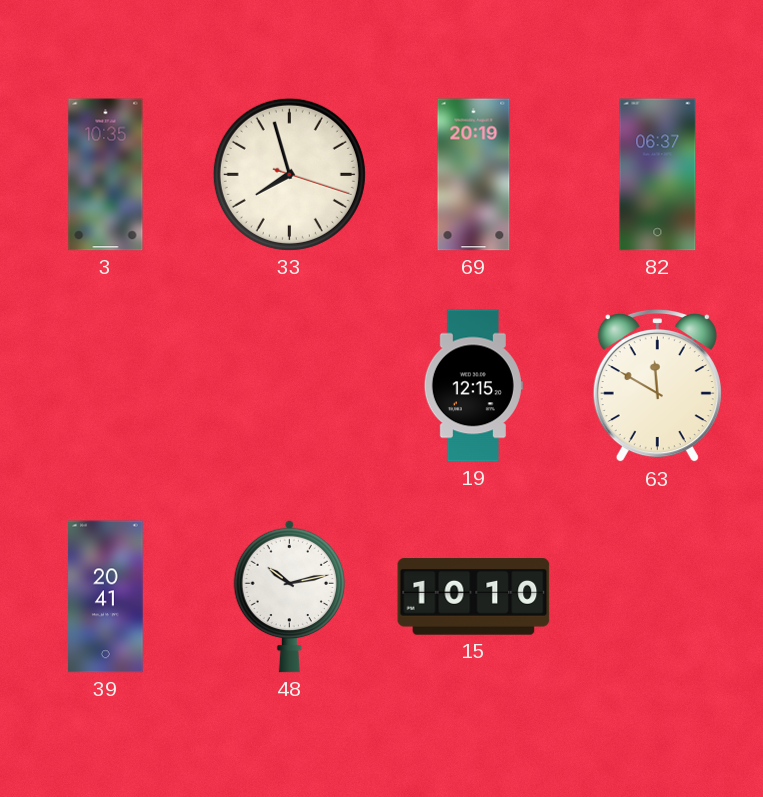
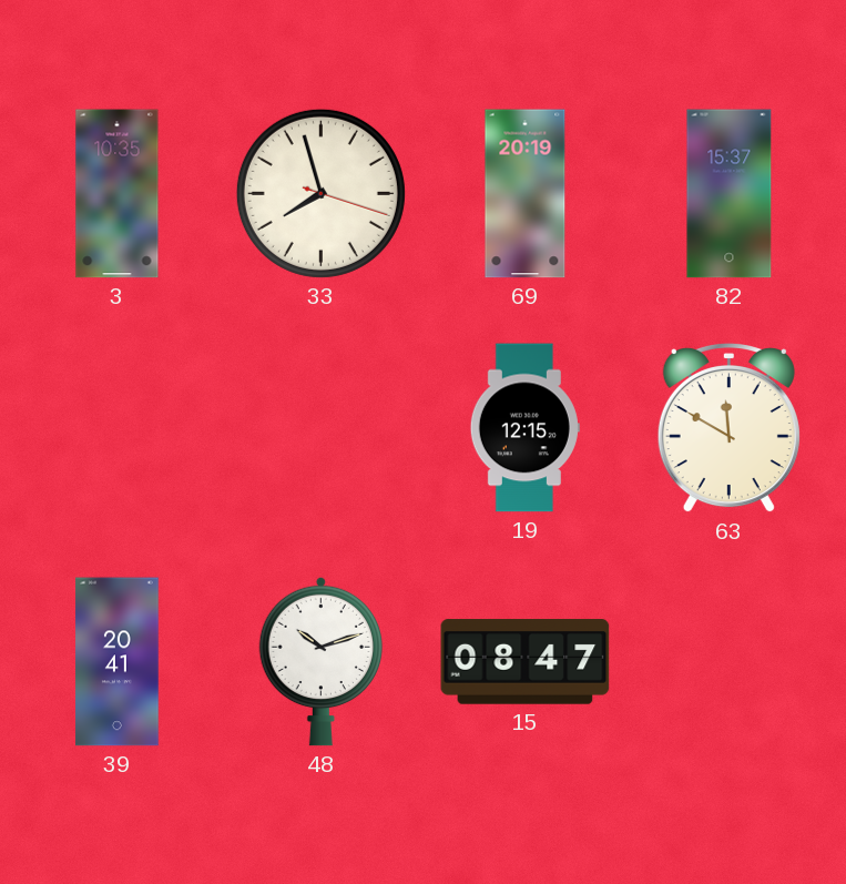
82: 06:37 -> 15:37 (730, 194)
48: 10:13 -> 10:12 (320, 661)
15: 10:10 -> 08:47 (526, 662)
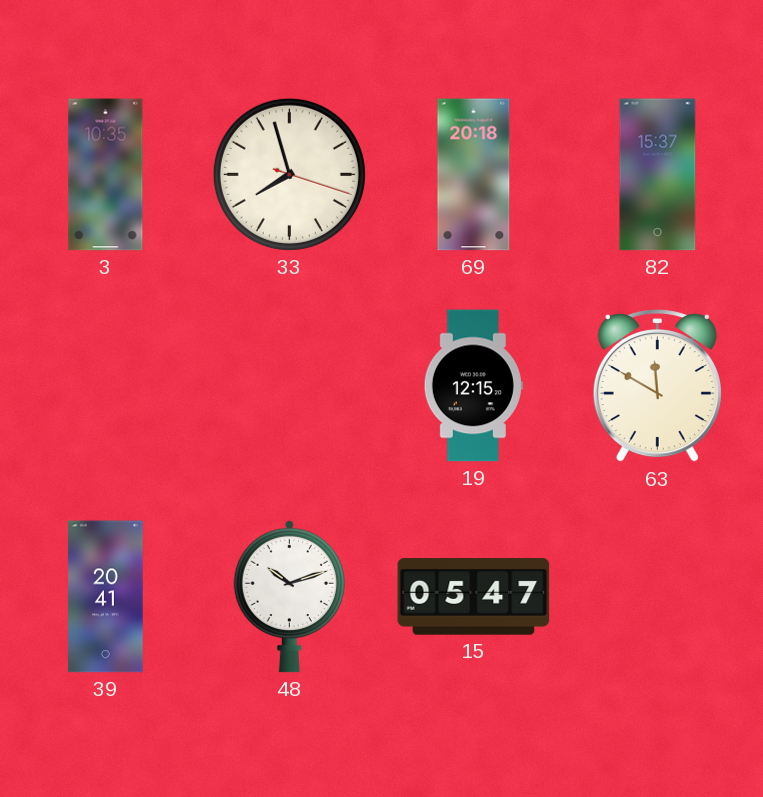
69: 20:19 -> 20:18 (474, 175)
15: 08:47 -> 05:47 (474, 597)
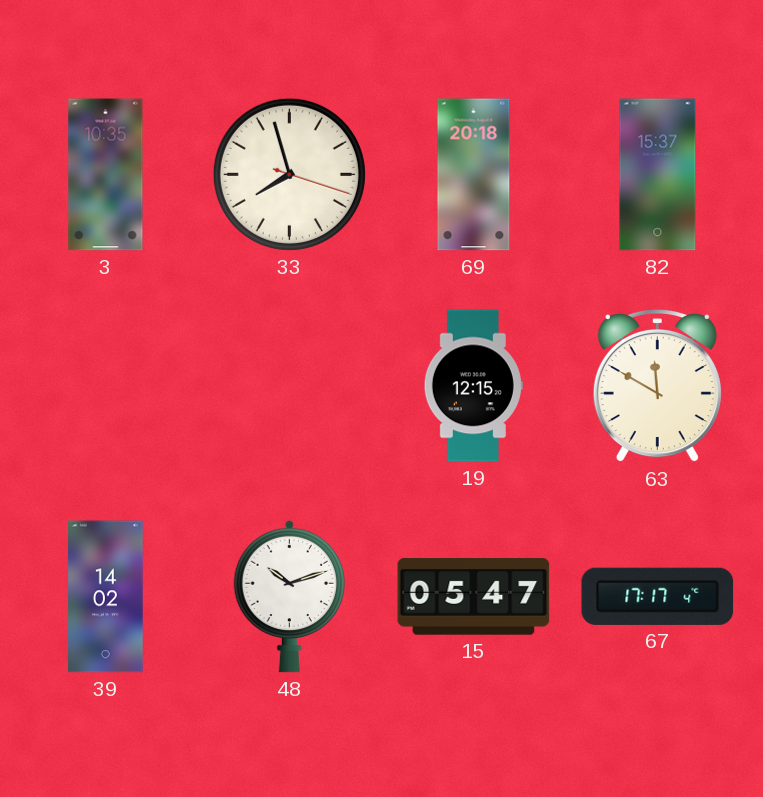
39: 20:41 -> 14:02 (106, 597)
67: none -> 17:17 (658, 596)
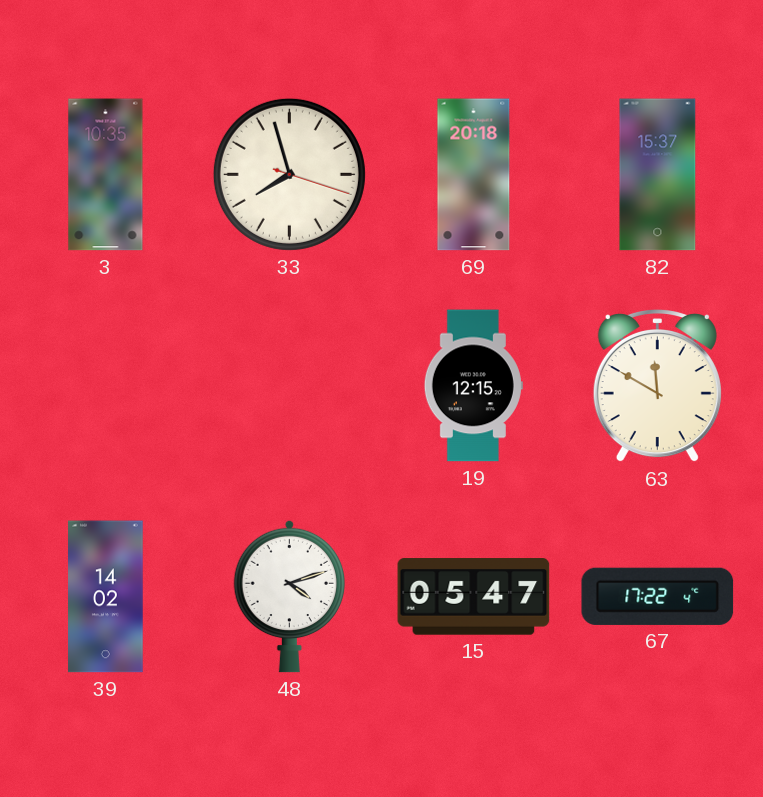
48: 10:12 -> 4:12 (289, 596)
67: 17:17 -> 17:22 (658, 596)
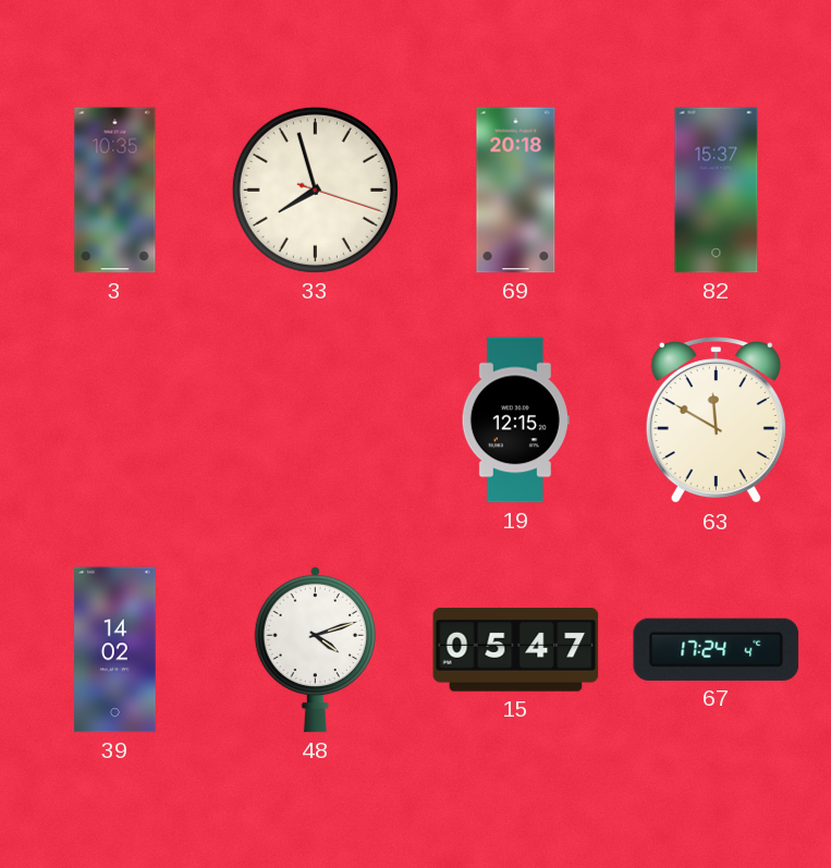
67: 17:22 -> 17:24 (717, 649)
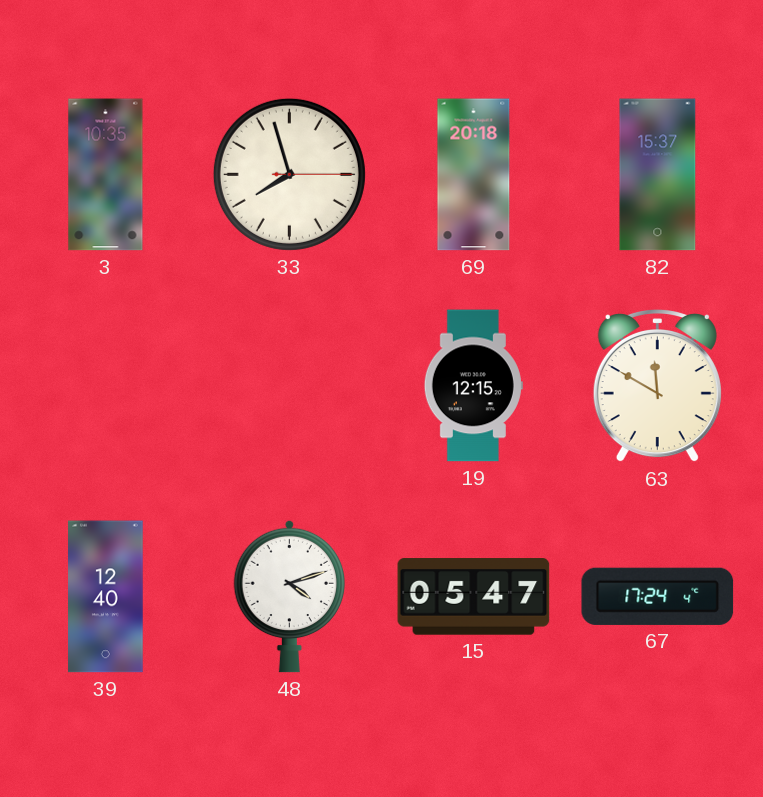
33: 7:57:18 -> 7:57:15 (289, 174)
39: 14:02 -> 12:40 (106, 597)
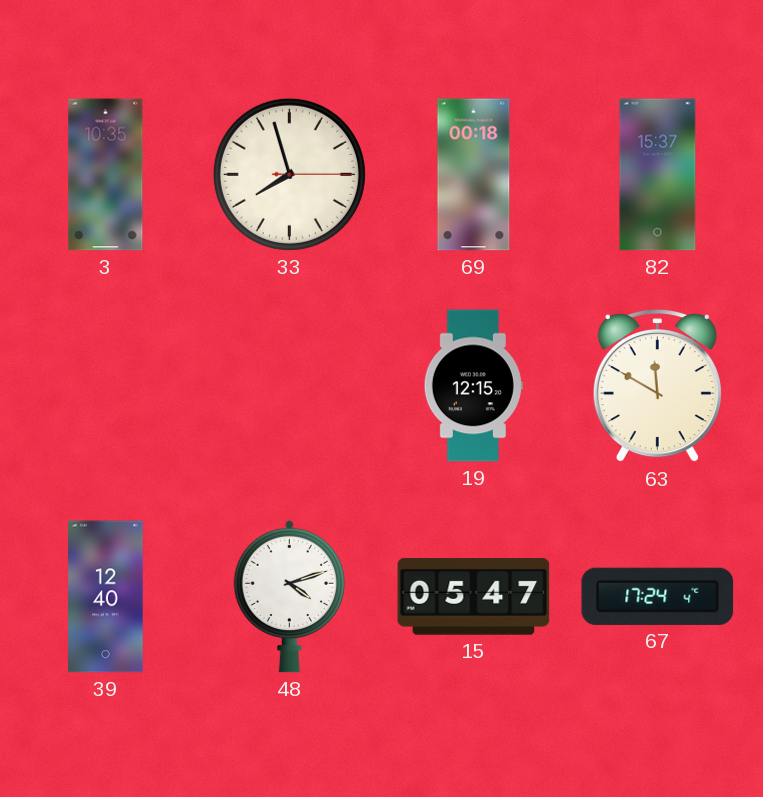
69: 20:18 -> 00:18 (474, 175)
